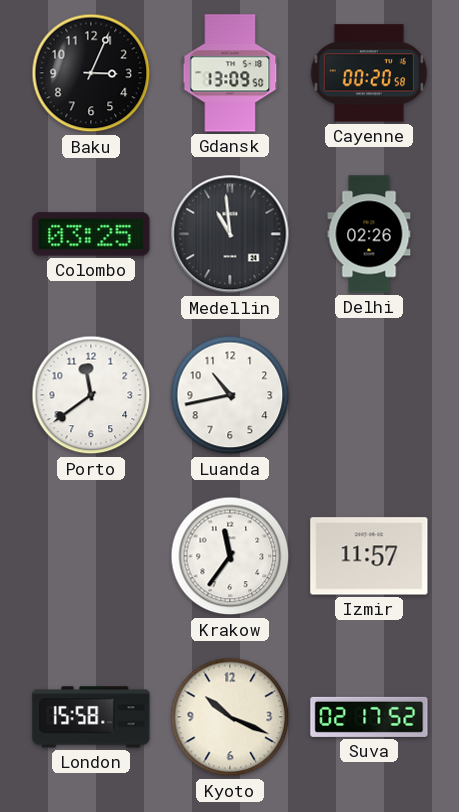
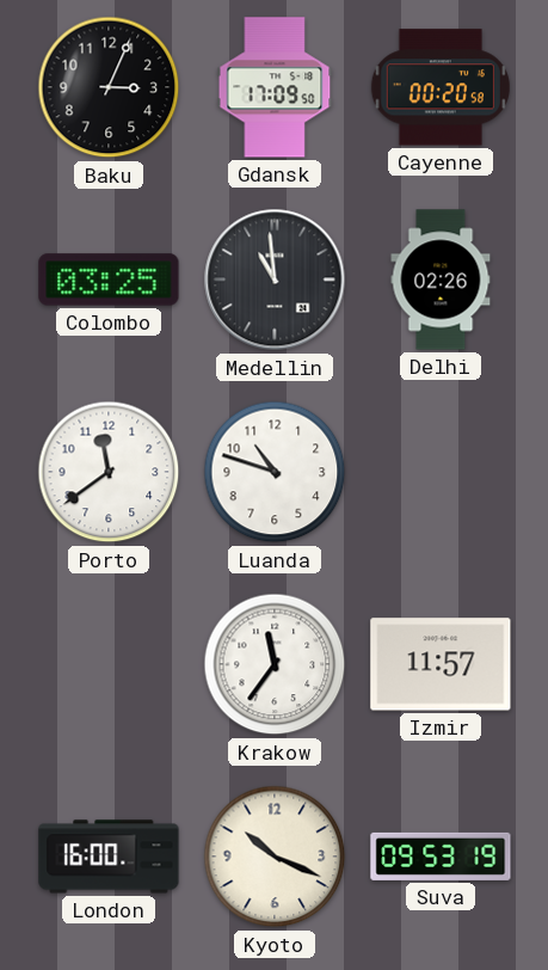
Gdansk: 13:09 -> 17:09 (275, 87)
Luanda: 10:43 -> 10:48 (275, 472)
London: 15:58 -> 16:00 (109, 857)
Suva: 02:17 -> 09:53 (441, 857)
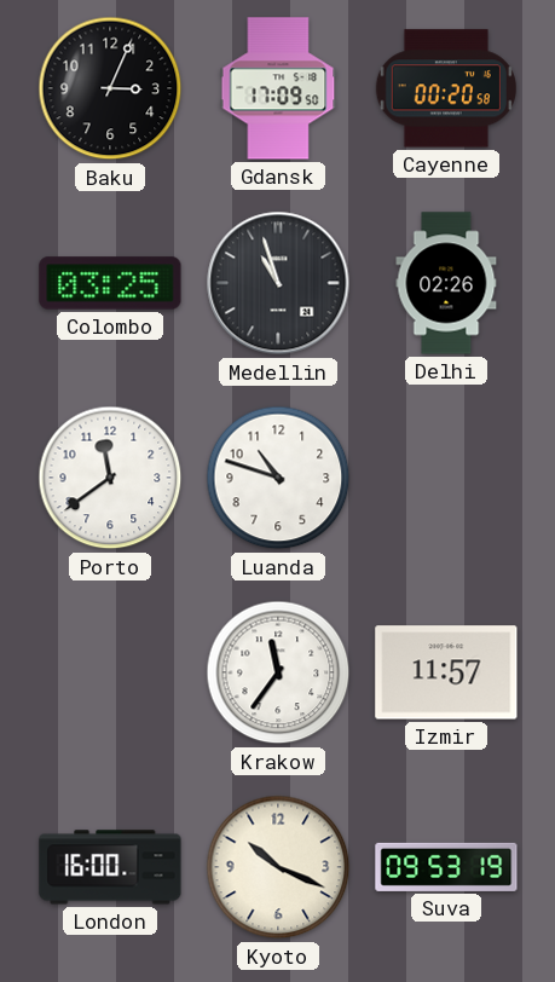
Medellin: 10:59 -> 10:57 (278, 283)
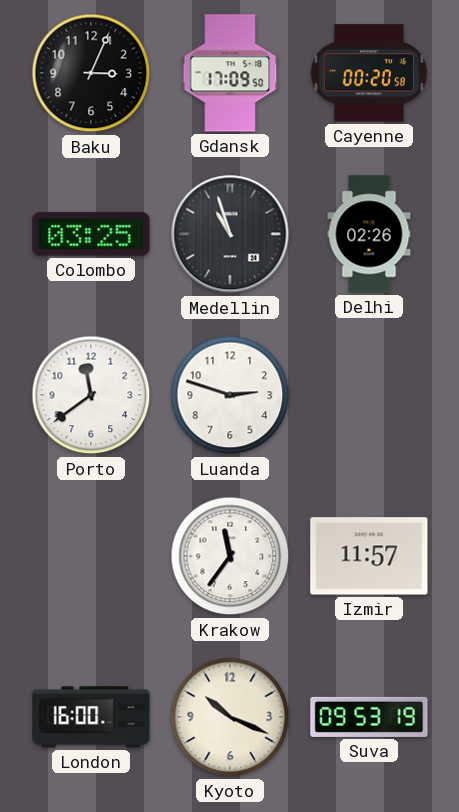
Luanda: 10:48 -> 2:48 (230, 395)
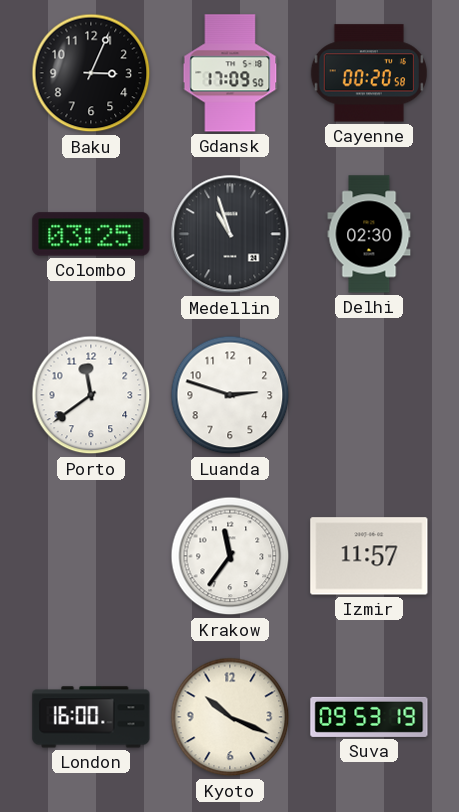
Delhi: 02:26 -> 02:30 (369, 234)
